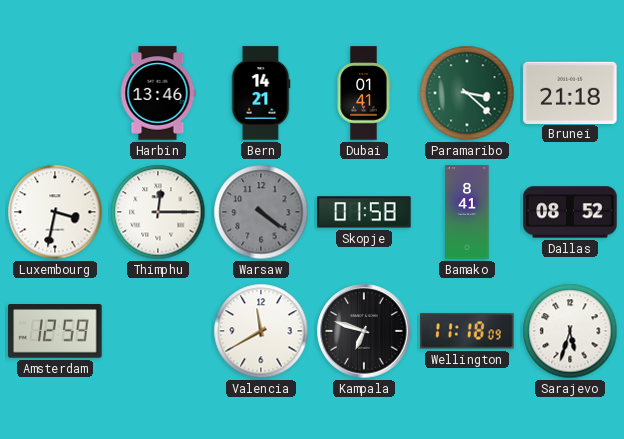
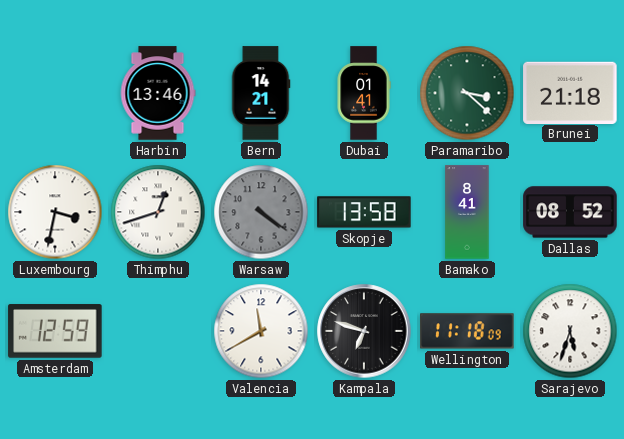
Thimphu: 12:15 -> 12:42 (158, 212)
Skopje: 01:58 -> 13:58 (364, 212)
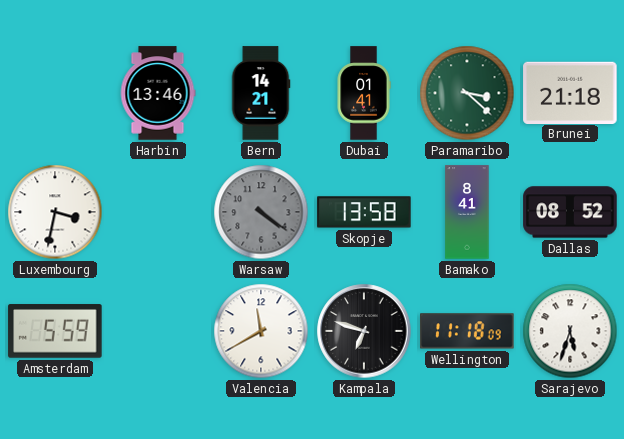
Thimphu: 12:42 -> none (158, 212)
Amsterdam: 12:59 -> 5:59 (55, 331)
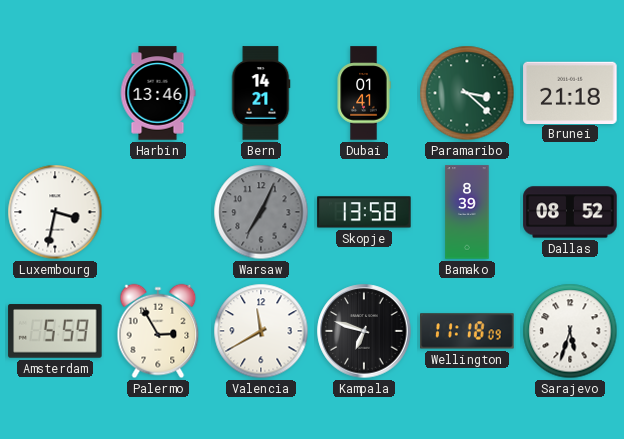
Warsaw: 4:21 -> 7:04 (261, 212)
Bamako: 8:41 -> 8:39 (467, 212)
Palermo: none -> 2:55 (158, 331)
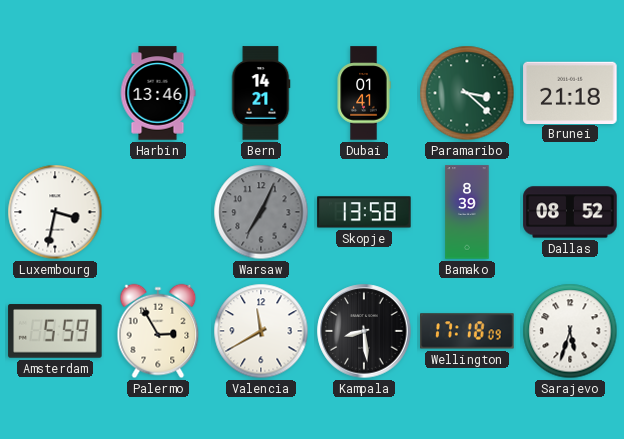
Kampala: 6:48 -> 8:29 (364, 331)
Wellington: 11:18 -> 17:18 (467, 331)
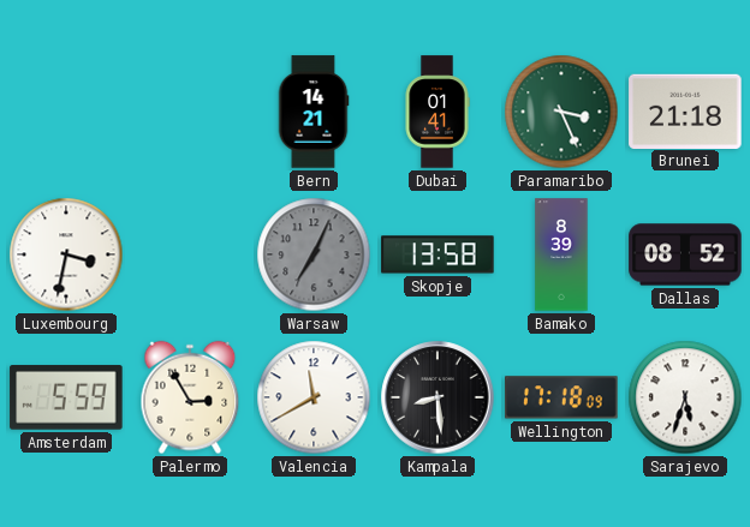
Harbin: 13:46 -> none (158, 93)
Paramaribo: 3:22 -> 3:26 (561, 112)
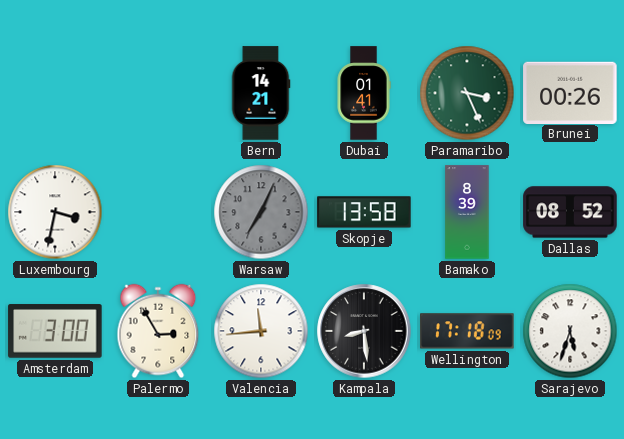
Brunei: 21:18 -> 00:26 (570, 92)
Amsterdam: 5:59 -> 3:00 (55, 331)
Valencia: 11:40 -> 11:44 (261, 331)
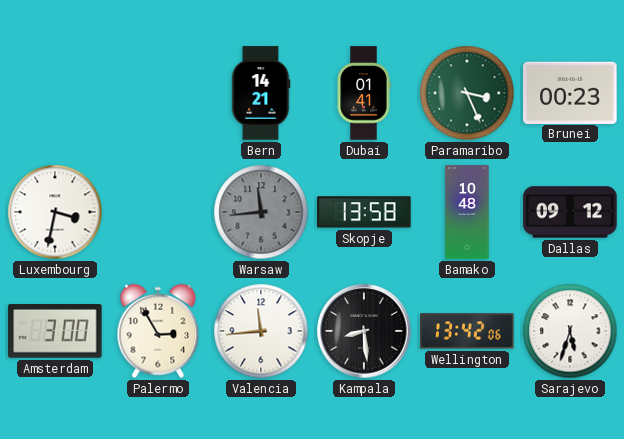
Brunei: 00:26 -> 00:23 (570, 92)
Warsaw: 7:04 -> 11:44 (261, 212)
Bamako: 8:39 -> 10:48 (467, 212)
Dallas: 08:52 -> 09:12 (570, 212)
Wellington: 17:18 -> 13:42 (467, 331)
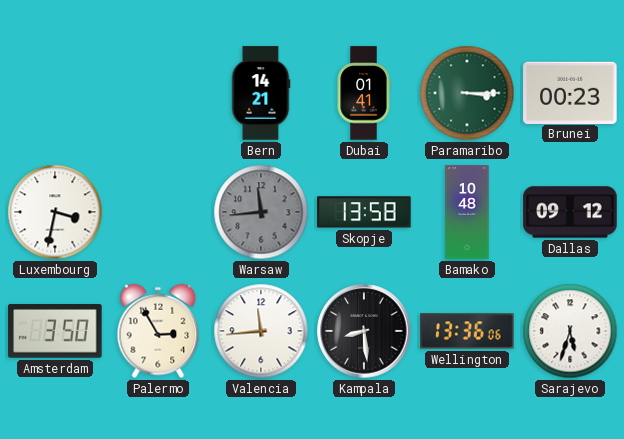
Paramaribo: 3:26 -> 3:15 (467, 93)
Amsterdam: 3:00 -> 3:50 (55, 331)
Wellington: 13:42 -> 13:36 (467, 331)
